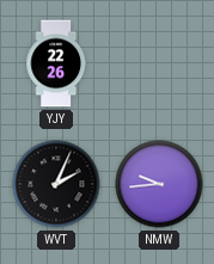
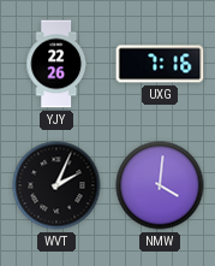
UXG: none -> 7:16 (160, 64)
NMW: 9:44 -> 4:01 (160, 185)
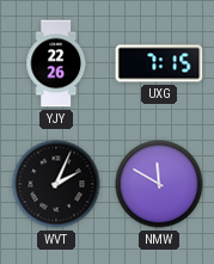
UXG: 7:16 -> 7:15 (159, 63)
NMW: 4:01 -> 11:50 (159, 184)
